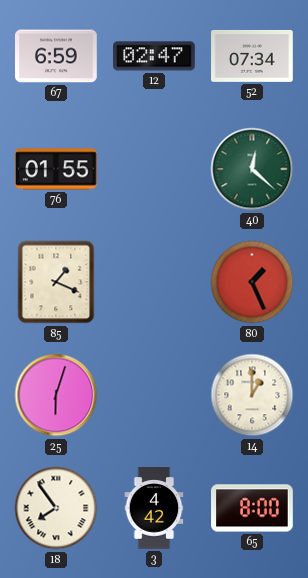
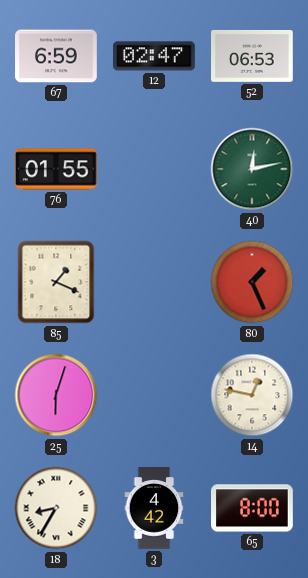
52: 07:34 -> 06:53 (253, 56)
40: 12:22 -> 12:13 (252, 169)
14: 1:00 -> 12:47 (252, 395)
18: 7:54 -> 8:35 (56, 508)
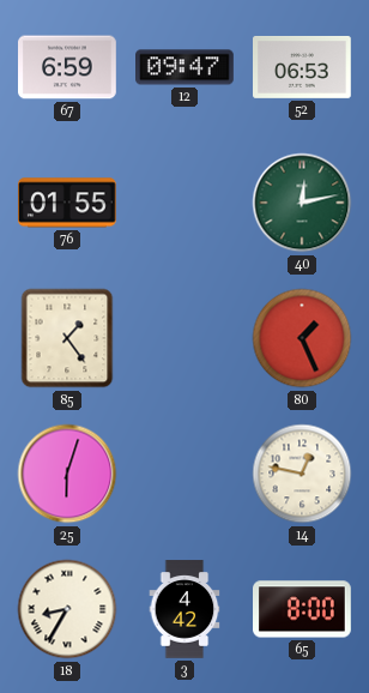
12: 02:47 -> 09:47 (186, 67)
85: 1:19 -> 1:24 (67, 338)
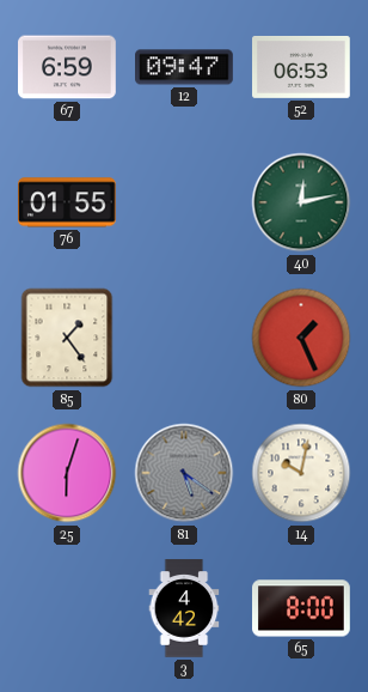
81: none -> 5:21 (184, 473)
14: 12:47 -> 10:02 (301, 473)
18: 8:35 -> none (67, 609)
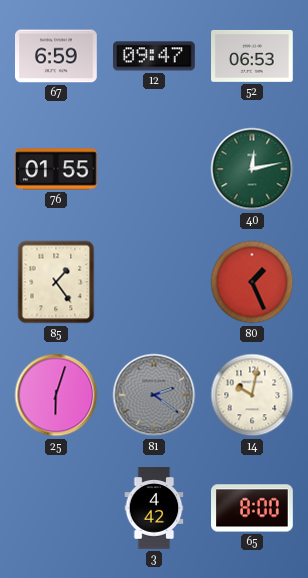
81: 5:21 -> 2:21 (154, 395)
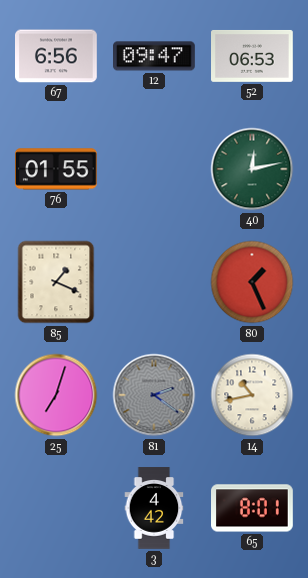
67: 6:59 -> 6:56 (56, 56)
85: 1:24 -> 1:19 (56, 282)
25: 6:03 -> 7:03 (56, 395)
14: 10:02 -> 10:43 (252, 395)
65: 8:00 -> 8:01 (253, 508)
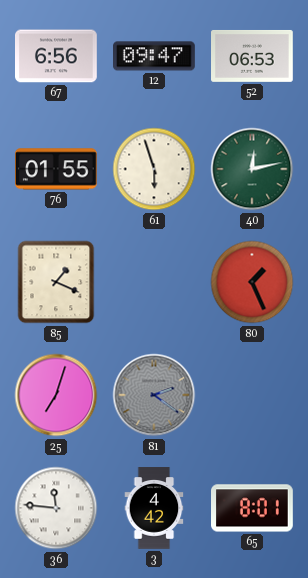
61: none -> 5:57 (154, 169)
14: 10:43 -> none (252, 395)
36: none -> 11:46 (56, 508)
